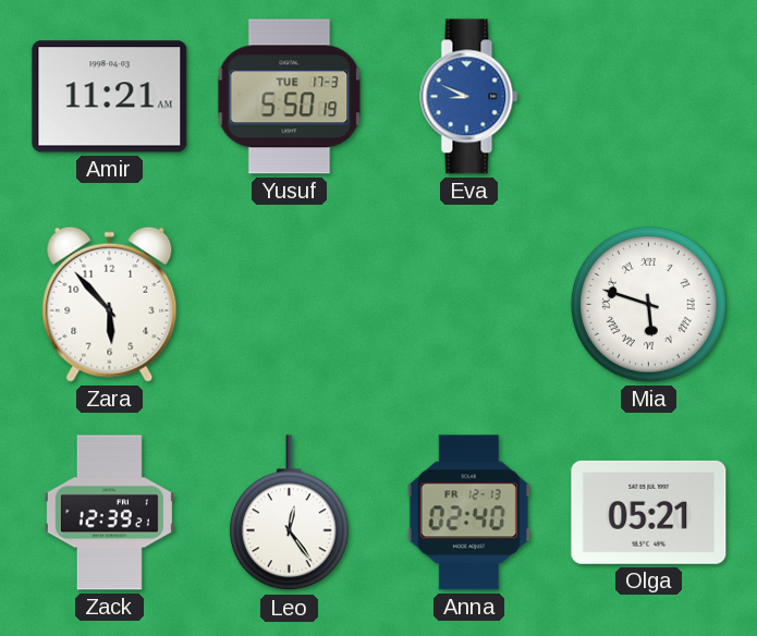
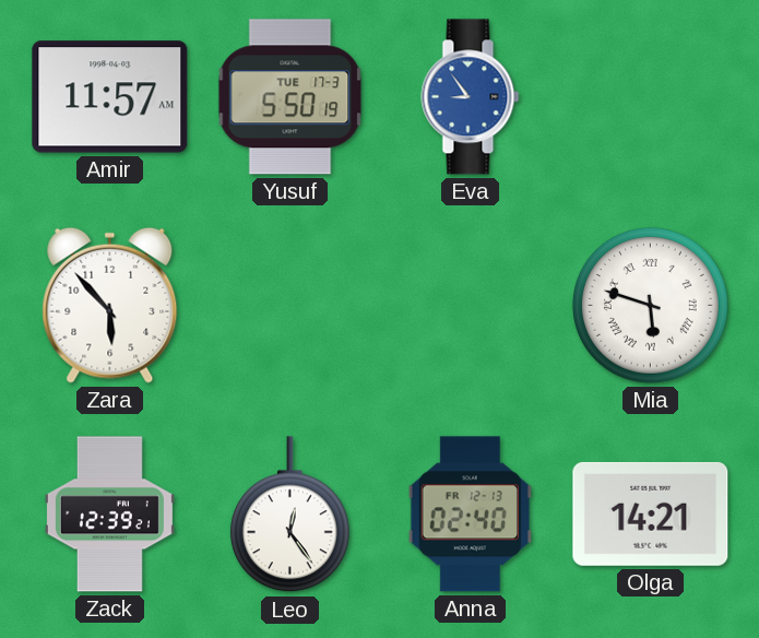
Amir: 11:21 -> 11:57 (110, 97)
Eva: 8:49 -> 8:54 (471, 97)
Olga: 05:21 -> 14:21 (651, 513)
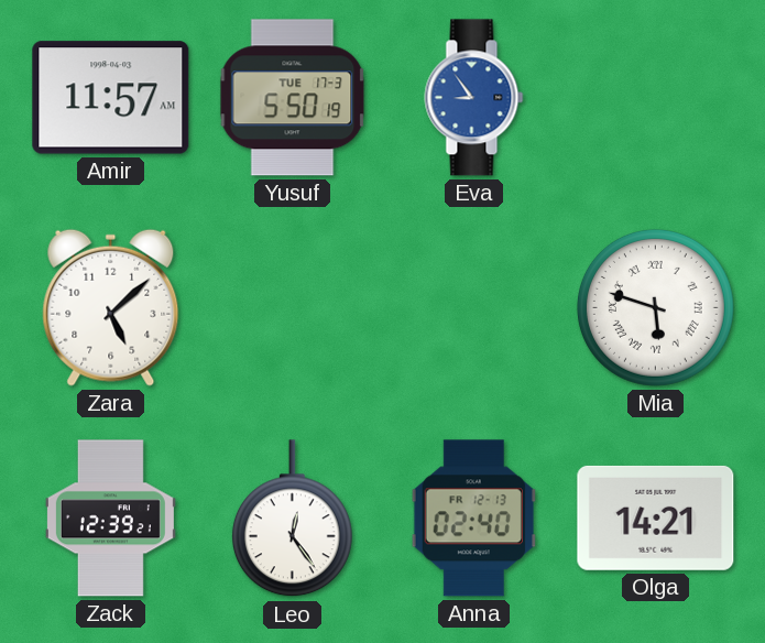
Zara: 5:53 -> 5:08 (111, 307)
